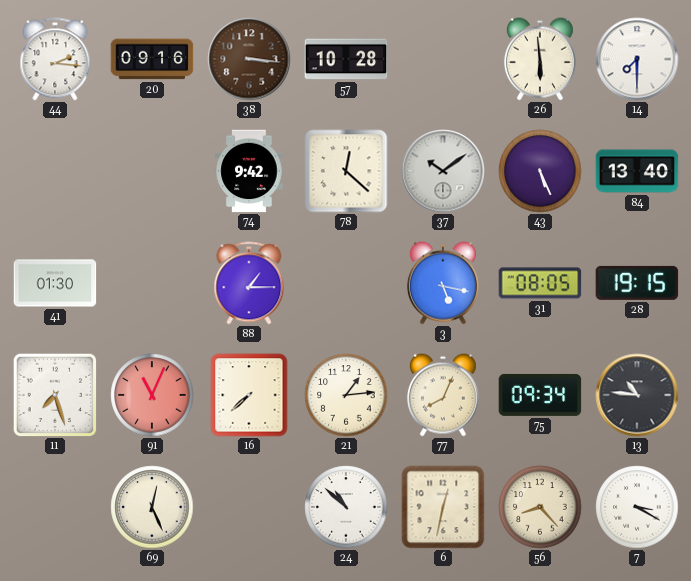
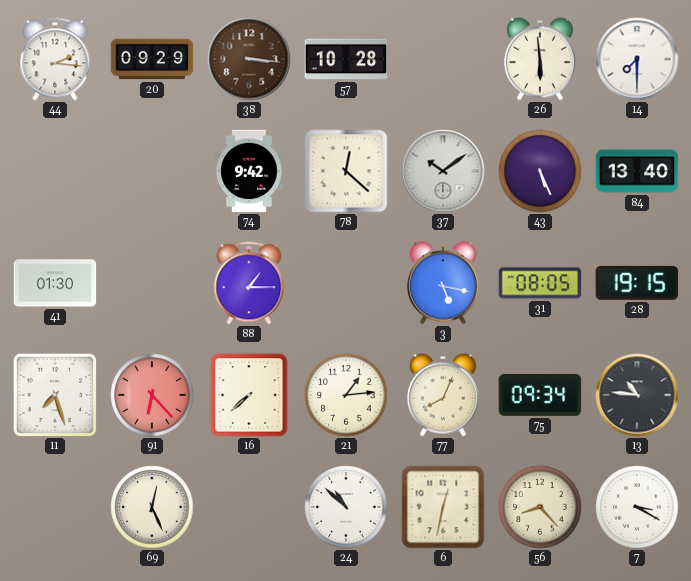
20: 09:16 -> 09:29 (152, 59)
91: 11:04 -> 6:23 (152, 395)
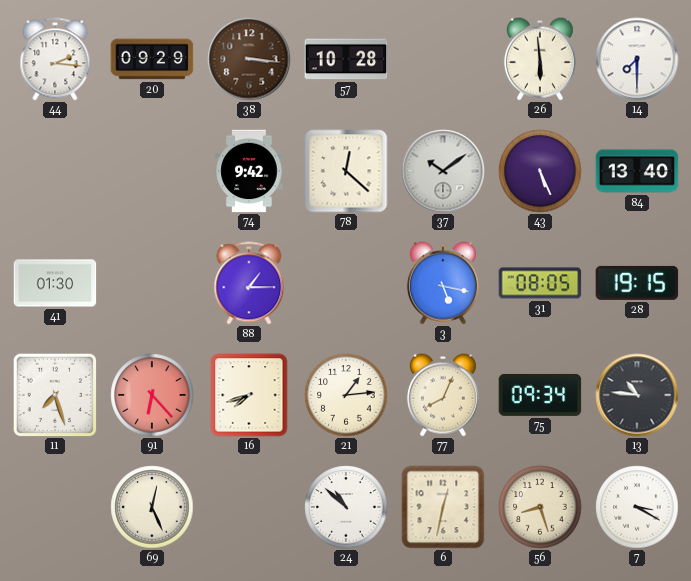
16: 7:38 -> 7:42 (249, 395)
56: 8:23 -> 8:27 (540, 507)
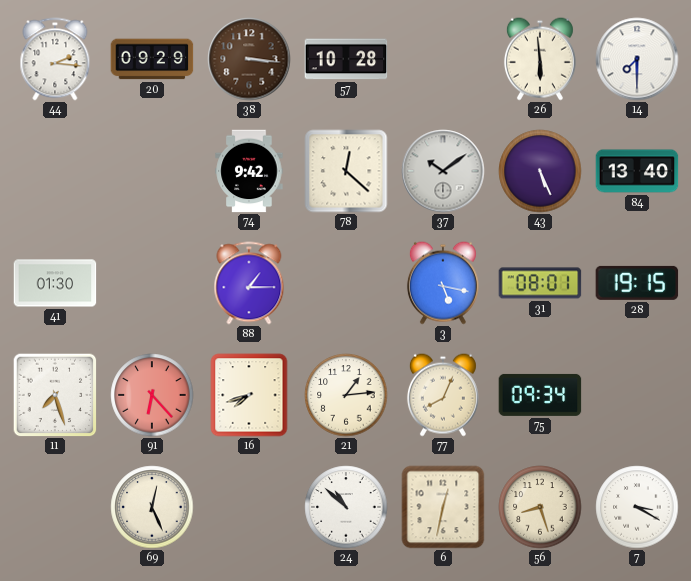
31: 08:05 -> 08:01 (540, 283)
13: 10:46 -> none (637, 395)
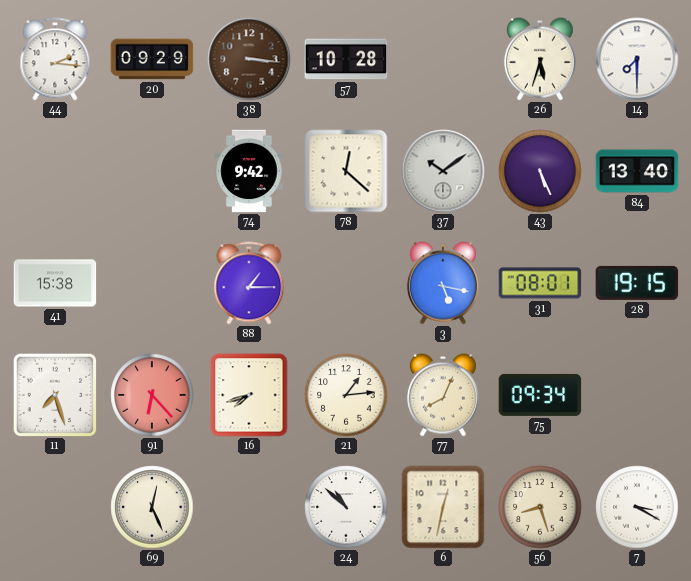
26: 5:59 -> 5:33 (540, 59)
41: 01:30 -> 15:38 (55, 283)
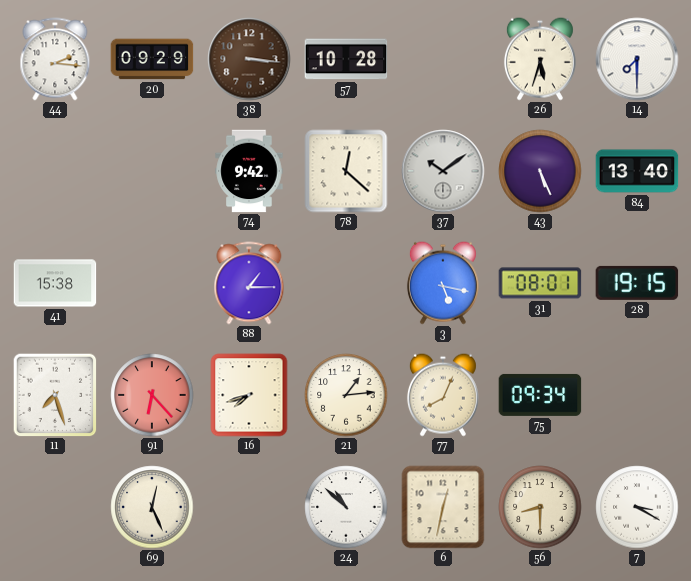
56: 8:27 -> 8:30 (540, 507)
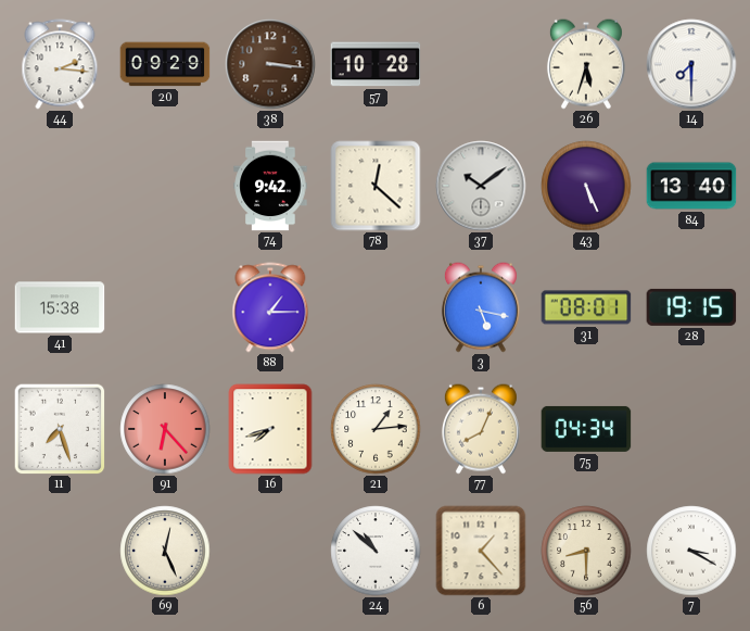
75: 09:34 -> 04:34 (586, 429)
6: 12:32 -> 1:23 (481, 551)
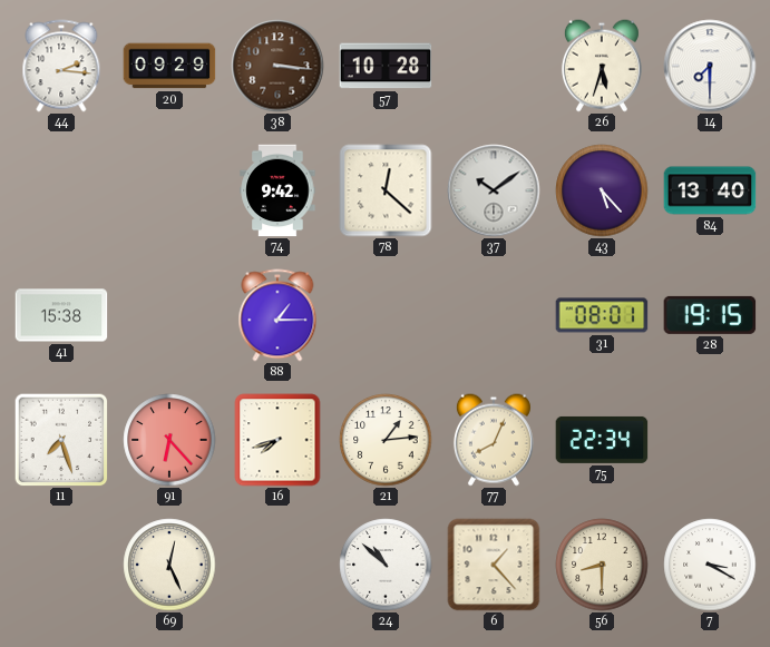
43: 5:26 -> 5:23 (602, 190)
3: 5:17 -> none (481, 307)
75: 04:34 -> 22:34 (602, 440)
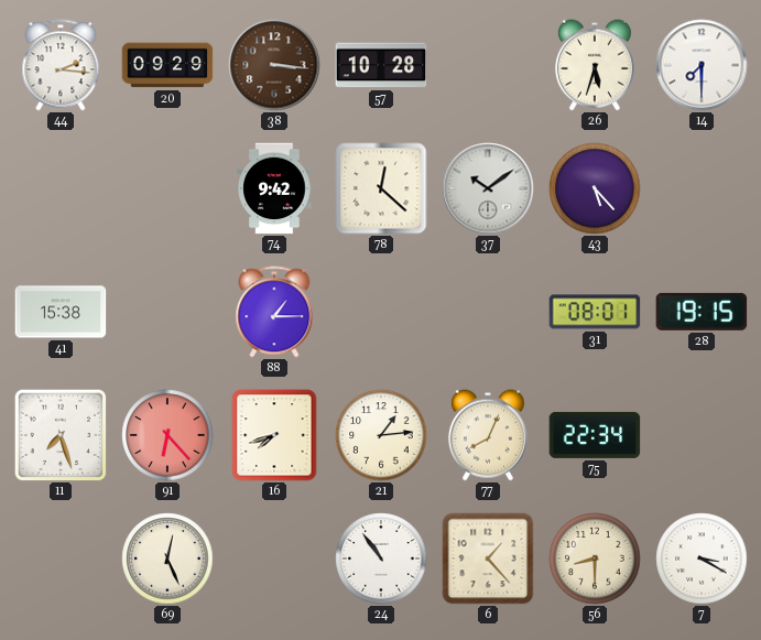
84: 13:40 -> none (710, 190)
24: 10:52 -> 10:54 (381, 558)
